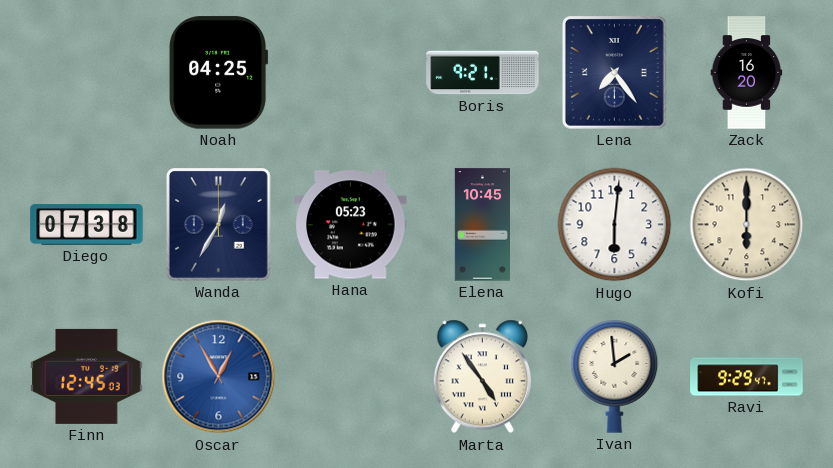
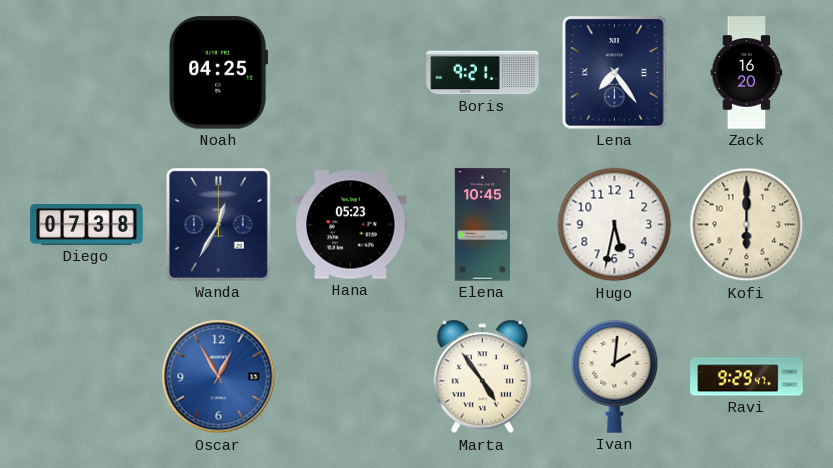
Hugo: 6:01 -> 5:32 (615, 225)
Finn: 12:45 -> none (87, 376)
Ivan: 1:59 -> 2:01 (615, 377)
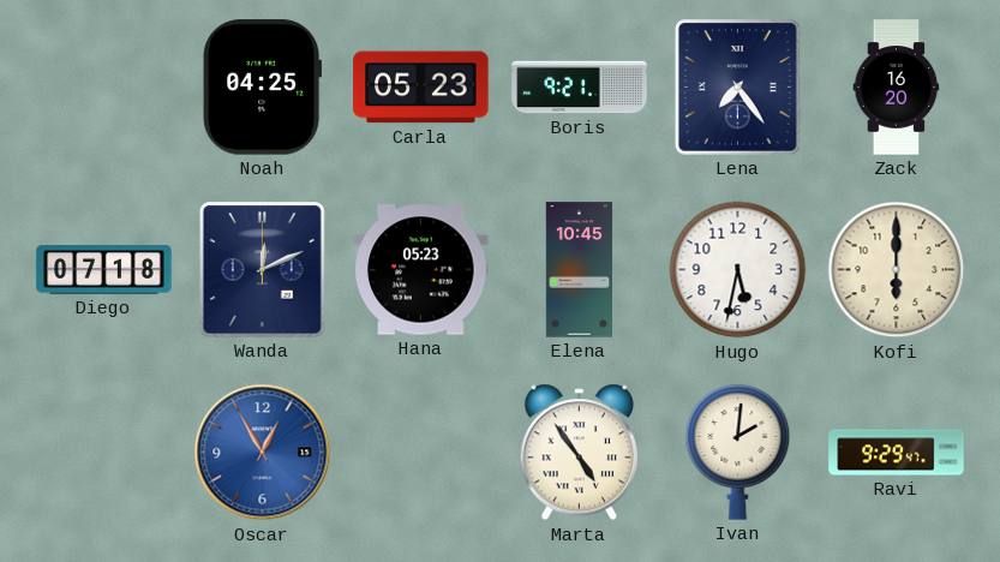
Carla: none -> 05:23 (421, 88)
Diego: 07:38 -> 07:18 (104, 270)
Wanda: 12:35 -> 12:11 (263, 270)
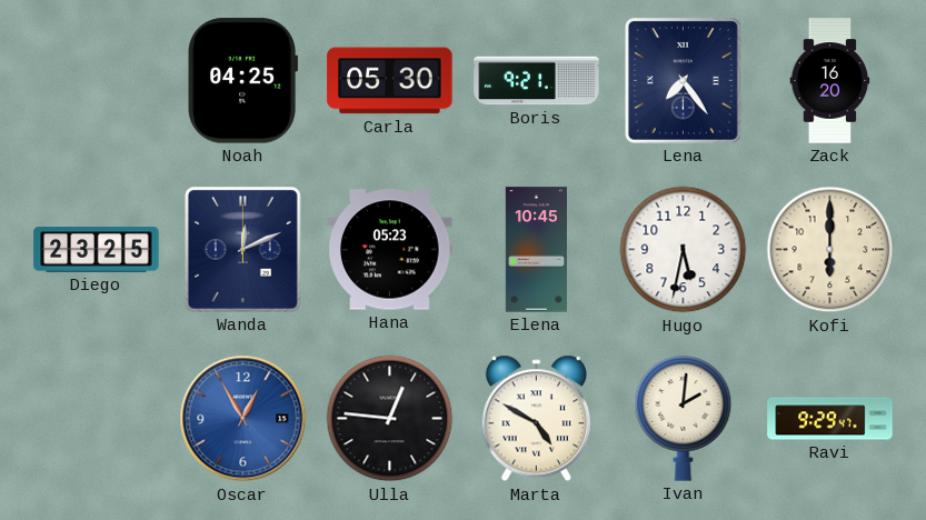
Carla: 05:23 -> 05:30 (390, 81)
Diego: 07:18 -> 23:25 (97, 250)
Ulla: none -> 12:46 (390, 419)
Marta: 4:54 -> 4:50 (536, 419)
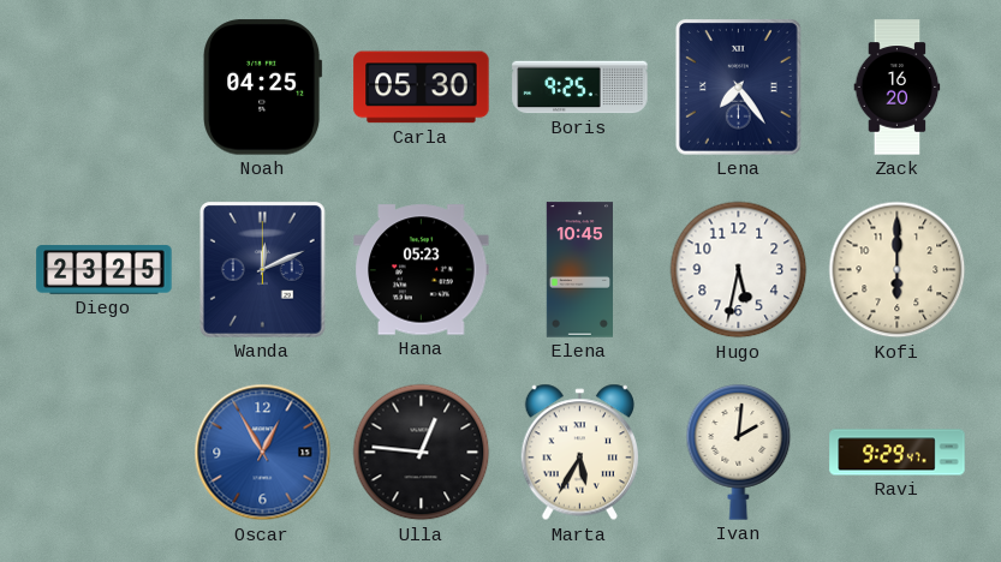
Boris: 9:21 -> 9:25 (580, 88)
Marta: 4:50 -> 5:35 (579, 453)
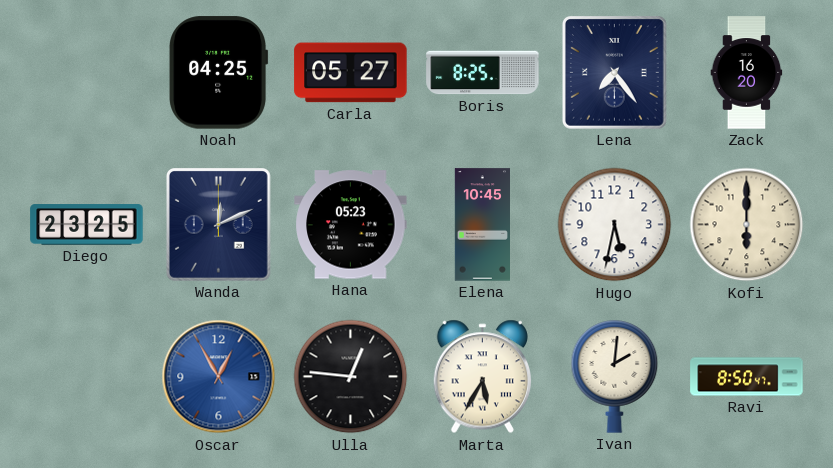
Carla: 05:30 -> 05:27 (351, 73)
Boris: 9:25 -> 8:25 (483, 73)
Ravi: 9:29 -> 8:50 (747, 377)
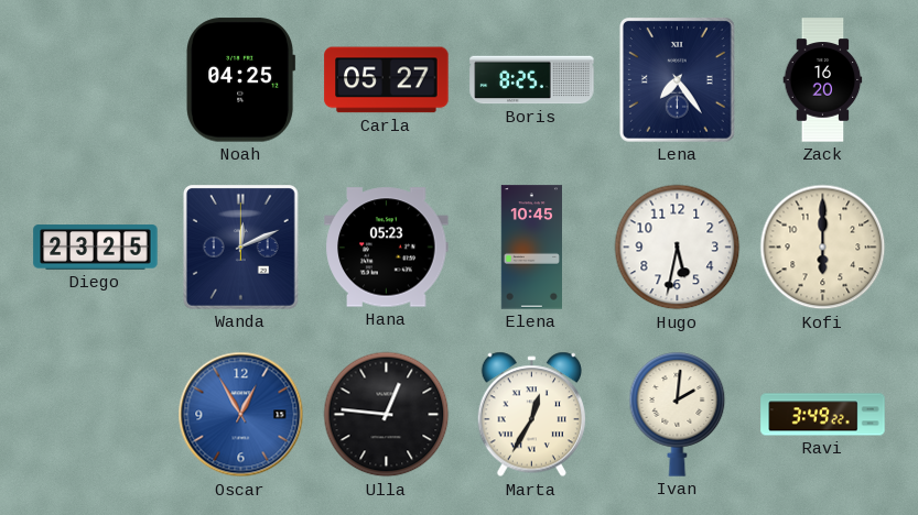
Marta: 5:35 -> 12:35 (531, 415)
Ravi: 8:50 -> 3:49 (823, 415)
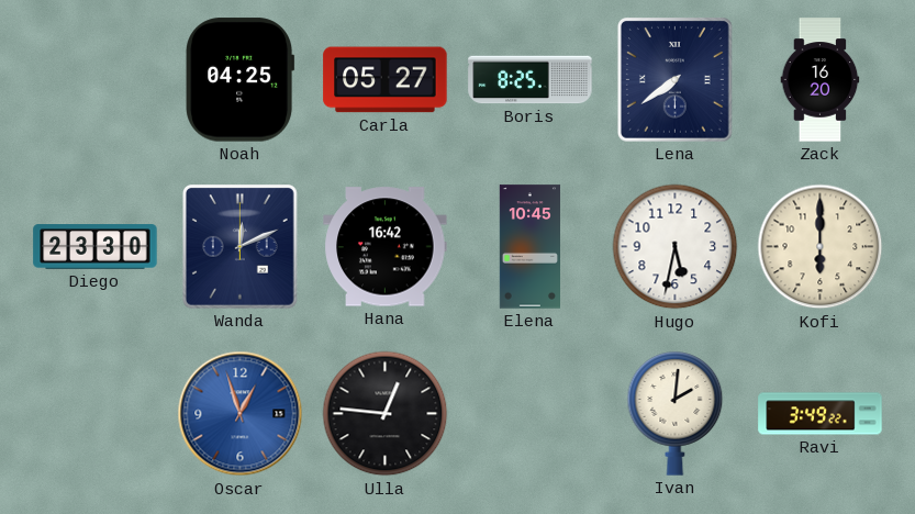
Lena: 7:24 -> 7:39 (676, 80)
Diego: 23:25 -> 23:30 (96, 247)
Hana: 05:23 -> 16:42 (386, 247)
Oscar: 12:55 -> 12:57 (241, 414)
Marta: 12:35 -> none (531, 415)
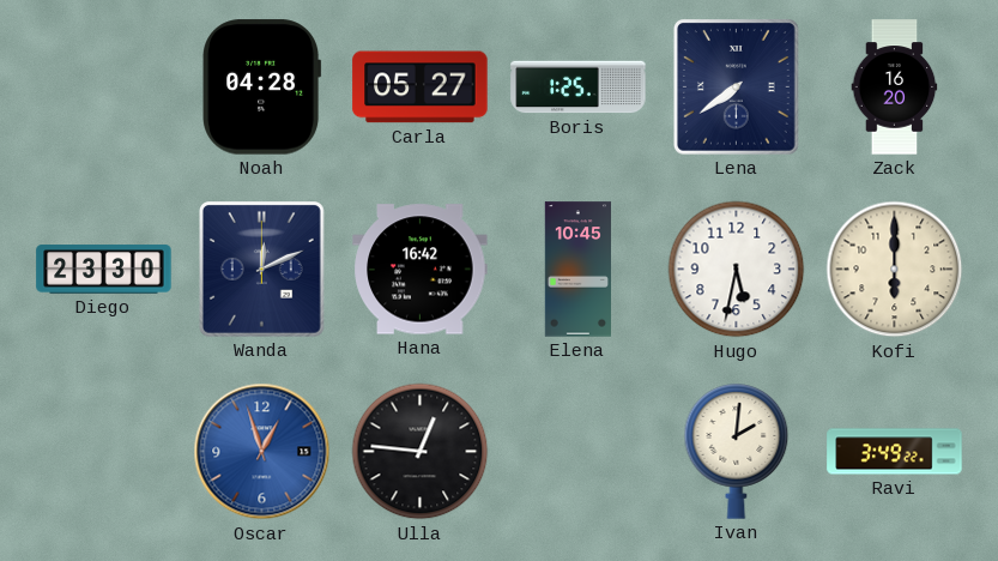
Noah: 04:25 -> 04:28 (262, 88)
Boris: 8:25 -> 1:25 (579, 88)
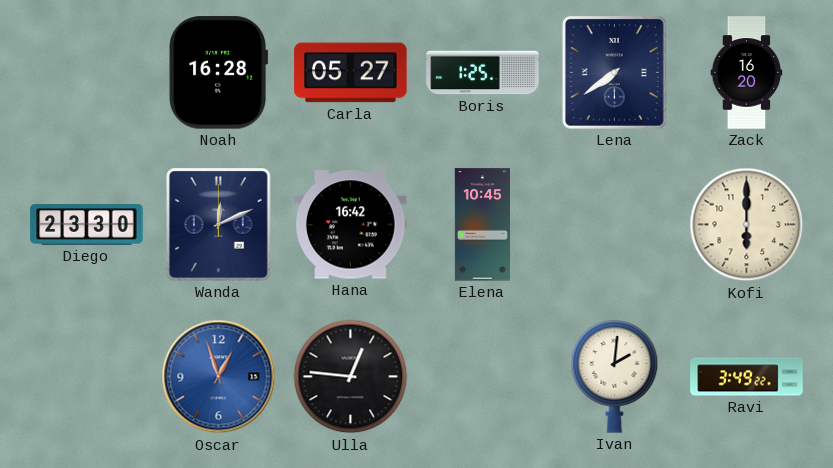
Noah: 04:28 -> 16:28 (219, 73)
Hugo: 5:32 -> none (737, 270)
